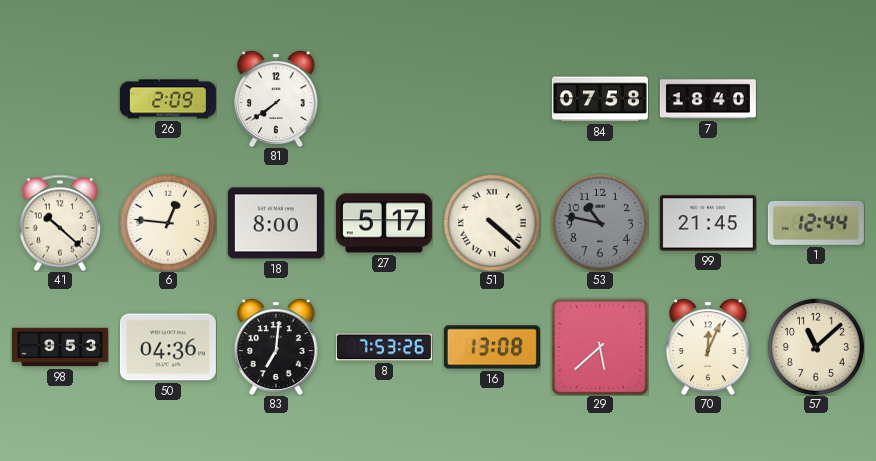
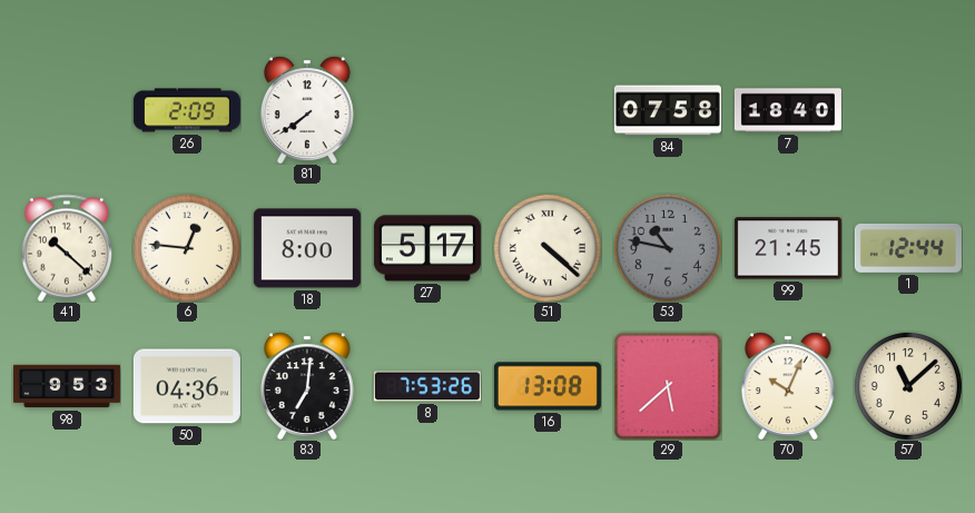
70: 12:04 -> 10:04 (788, 386)
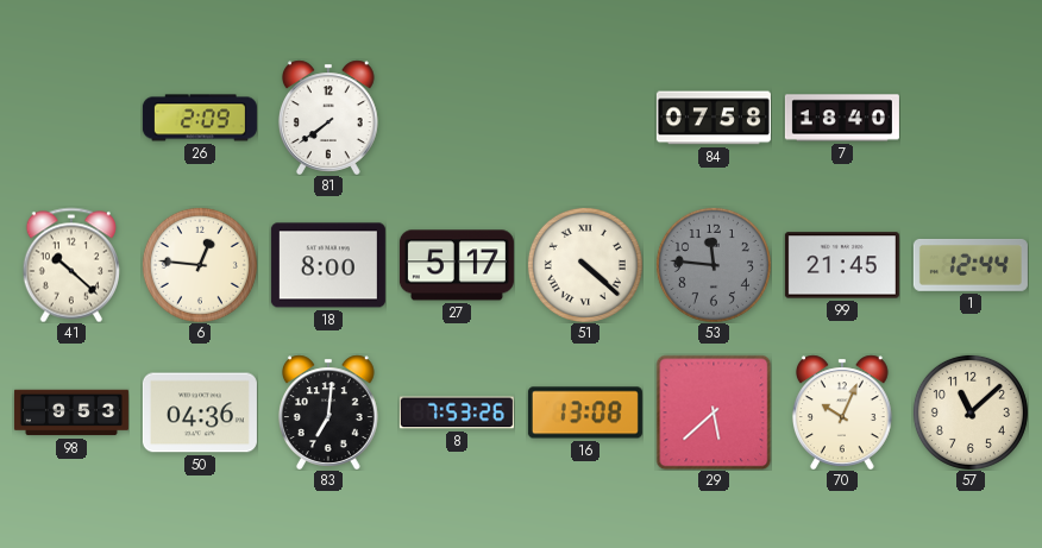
53: 10:47 -> 11:46 (714, 265)
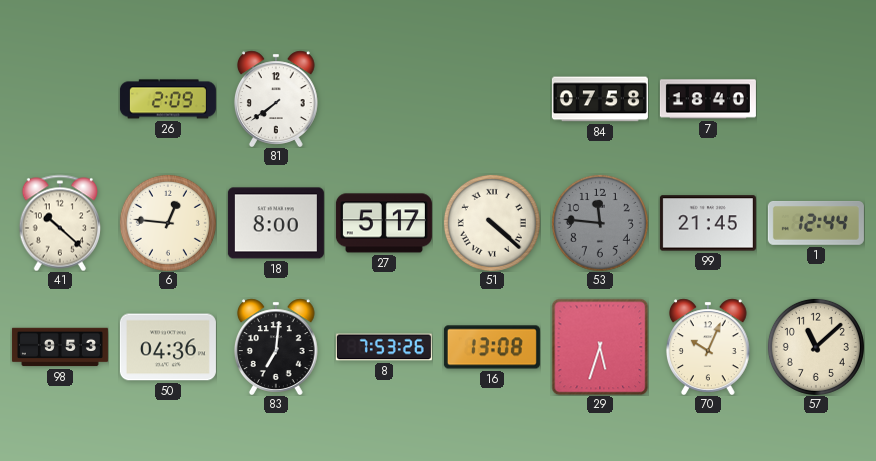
29: 5:38 -> 5:33 (600, 347)
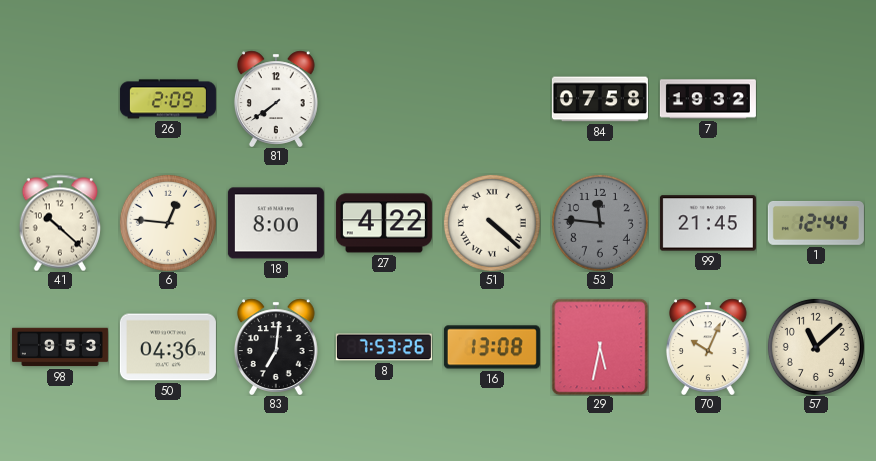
7: 18:40 -> 19:32 (708, 99)
27: 5:17 -> 4:22 (384, 223)
29: 5:33 -> 5:32 (600, 347)
